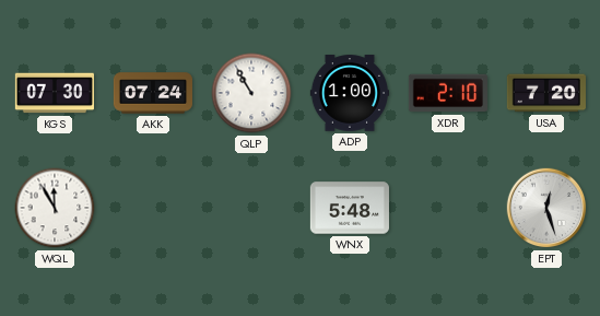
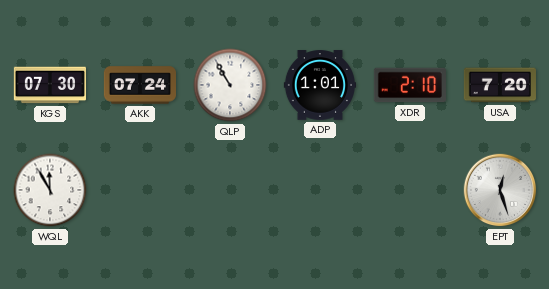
ADP: 1:00 -> 1:01 (319, 85)
WNX: 5:48 -> none (349, 208)
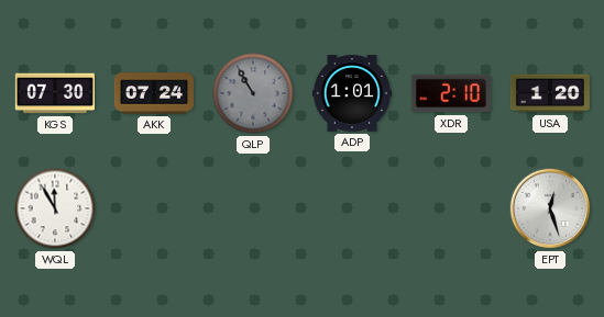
QLP dial: white -> grey (253, 93)
USA: 7:20 -> 1:20 (549, 93)
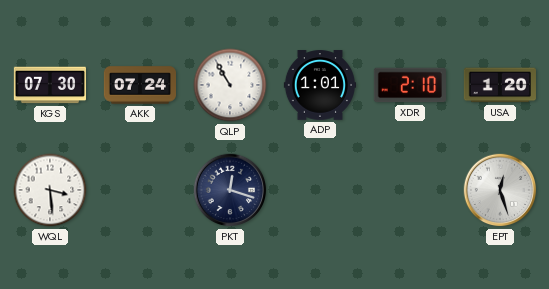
QLP dial: grey -> white (230, 85)
WQL: 11:55 -> 3:29 (50, 190)
PKT: none -> 12:18 (230, 190)
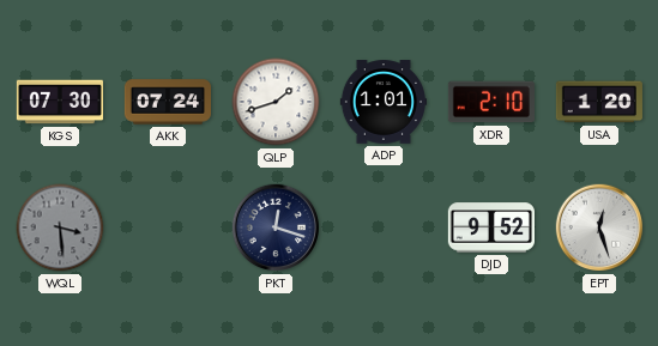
QLP: 10:55 -> 1:42 (276, 102)
WQL dial: white -> grey (60, 227)
DJD: none -> 9:52 (490, 227)
